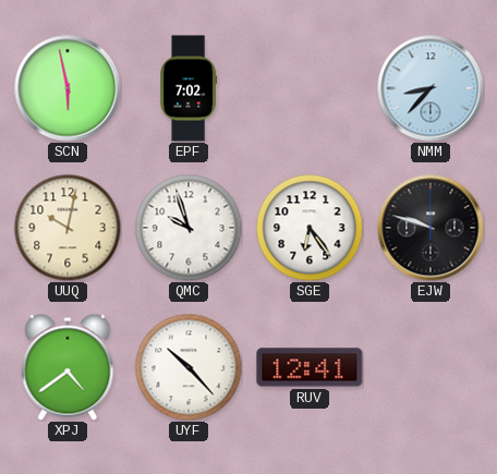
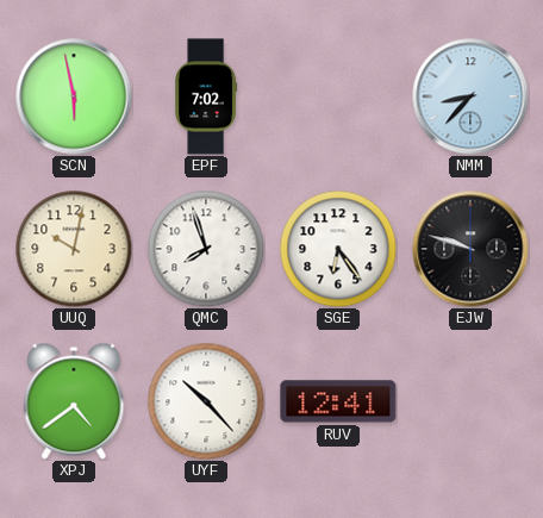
QMC: 9:57 -> 7:57 (206, 249)
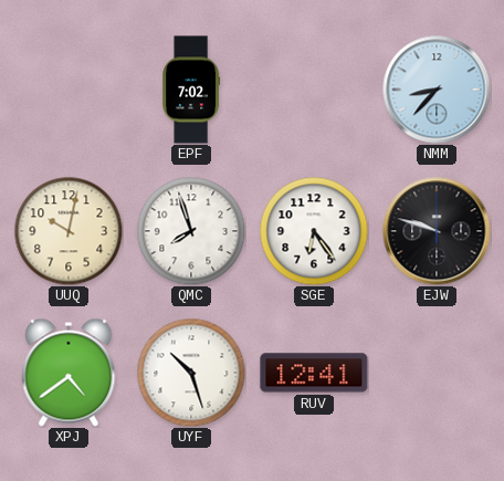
SCN: 5:58 -> none (74, 96)
UYF: 10:23 -> 10:27 (191, 373)
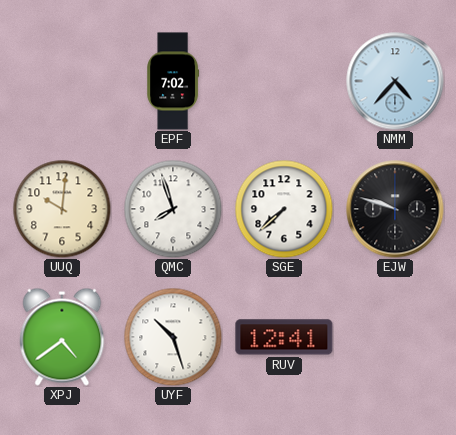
NMM: 8:37 -> 4:37 (395, 81)
UUQ: 10:02 -> 10:01 (62, 209)
SGE: 6:24 -> 7:38 (284, 209)
